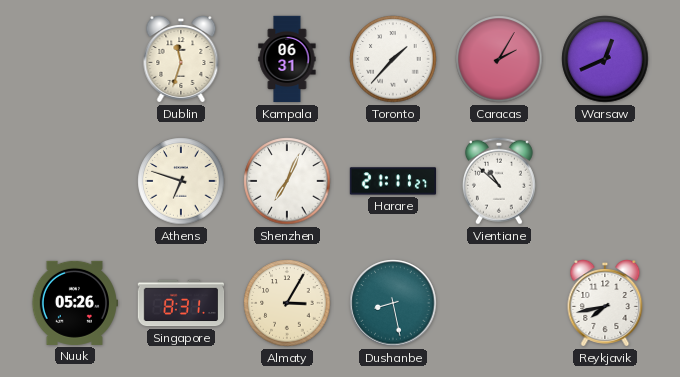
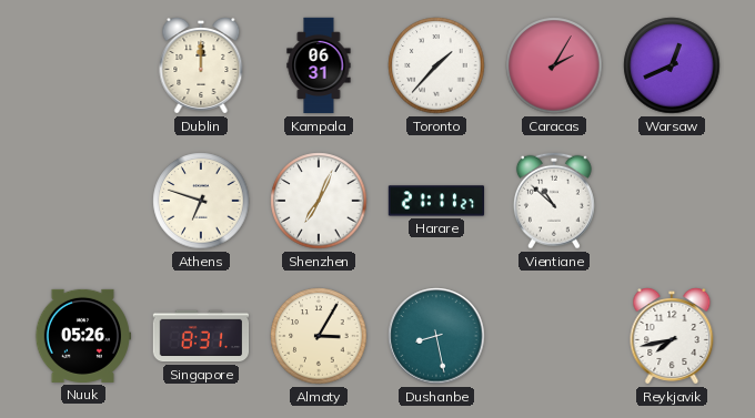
Dublin: 11:33 -> 12:00 (201, 67)
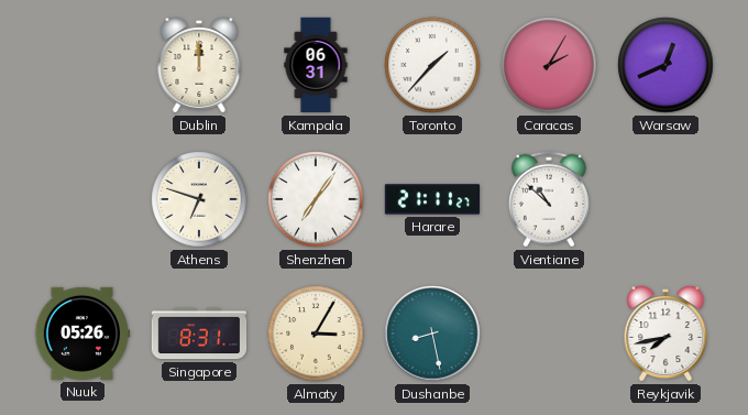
Shenzhen: 7:04 -> 7:06 (316, 199)
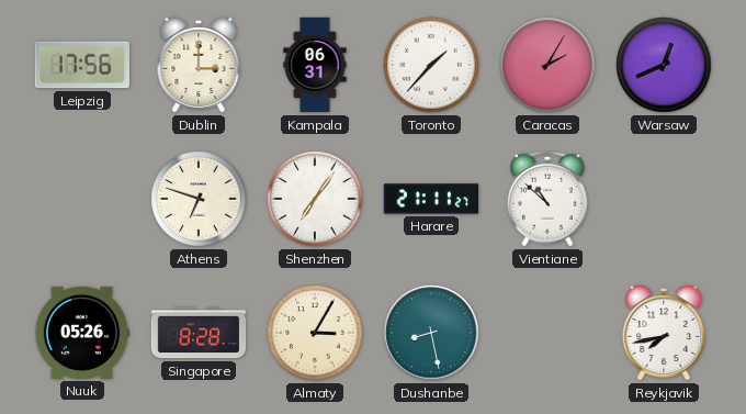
Leipzig: none -> 17:56 (81, 65)
Dublin: 12:00 -> 3:00 (199, 66)
Singapore: 8:31 -> 8:28 (199, 333)
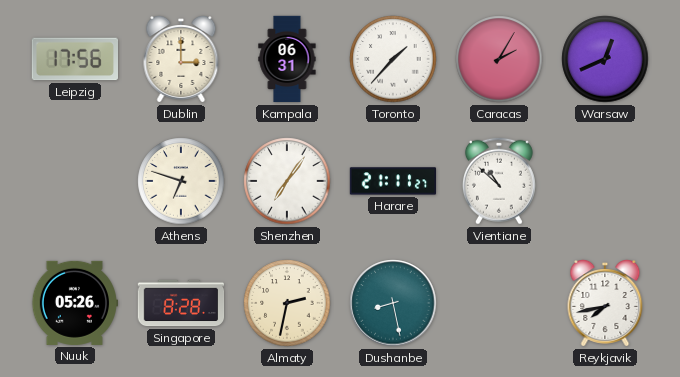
Almaty: 3:05 -> 2:32 (287, 303)
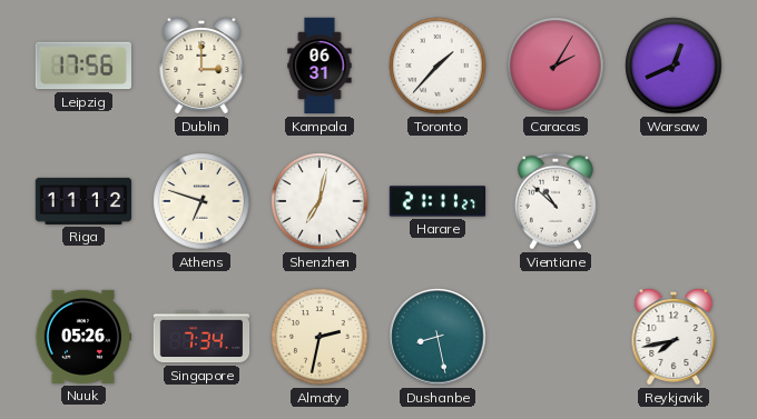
Riga: none -> 11:12 (83, 201)
Shenzhen: 7:06 -> 7:02 (319, 201)
Singapore: 8:28 -> 7:34 (201, 337)
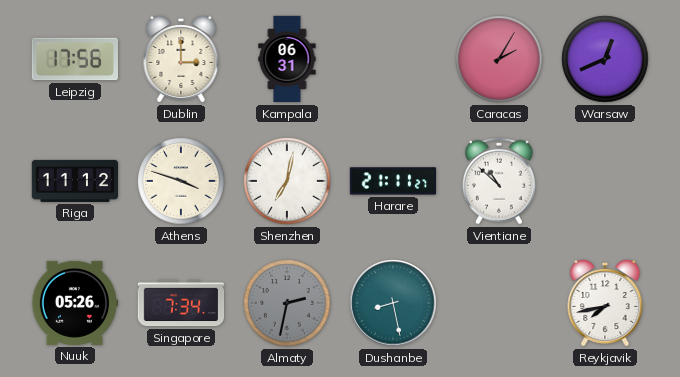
Toronto: 1:37 -> none (438, 66)
Athens: 6:48 -> 3:48 (181, 181)
Almaty dial: cream -> grey (287, 303)
